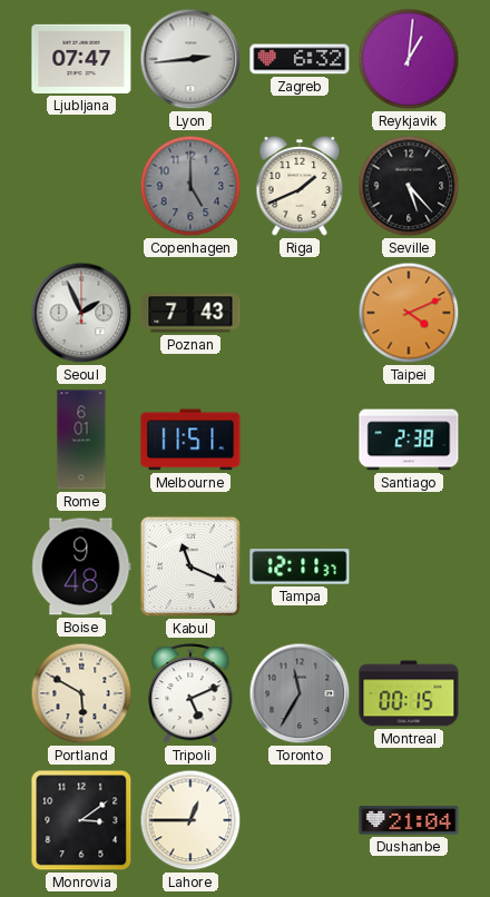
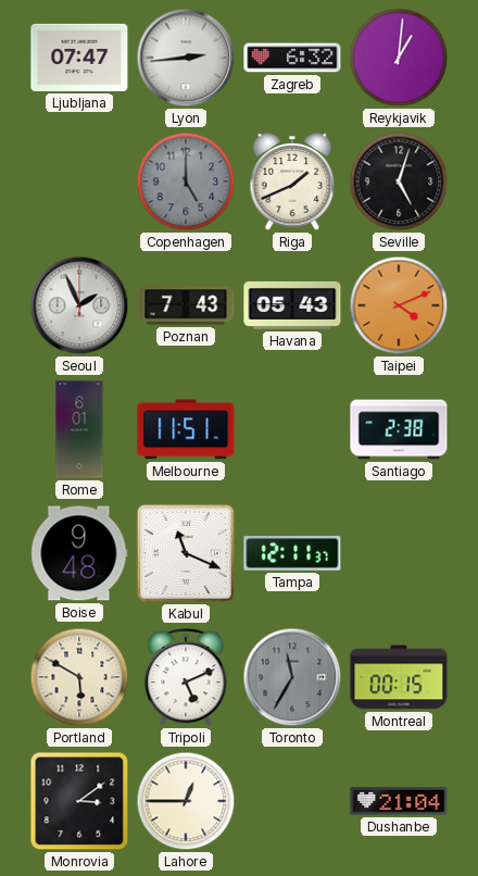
Seville: 5:23 -> 5:03 (399, 182)
Havana: none -> 05:43 (292, 305)
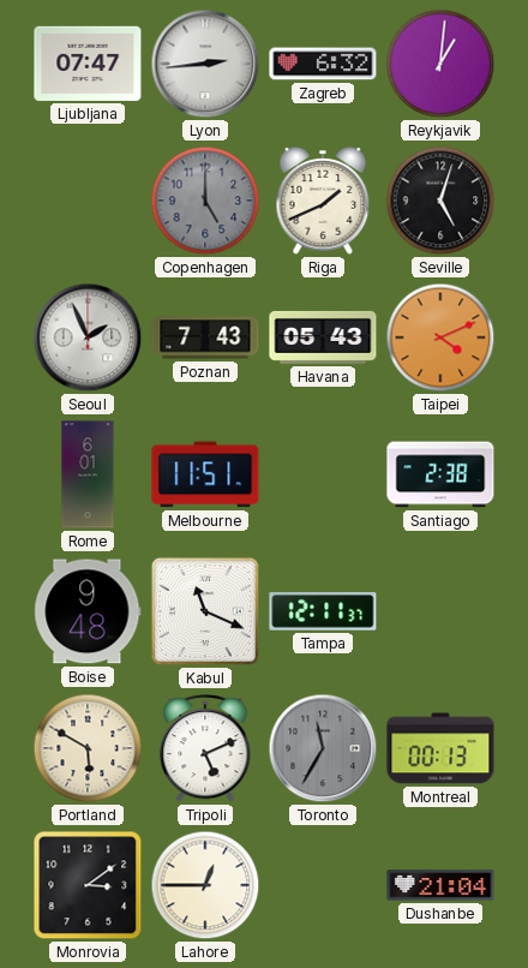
Montreal: 00:15 -> 00:13 (440, 748)
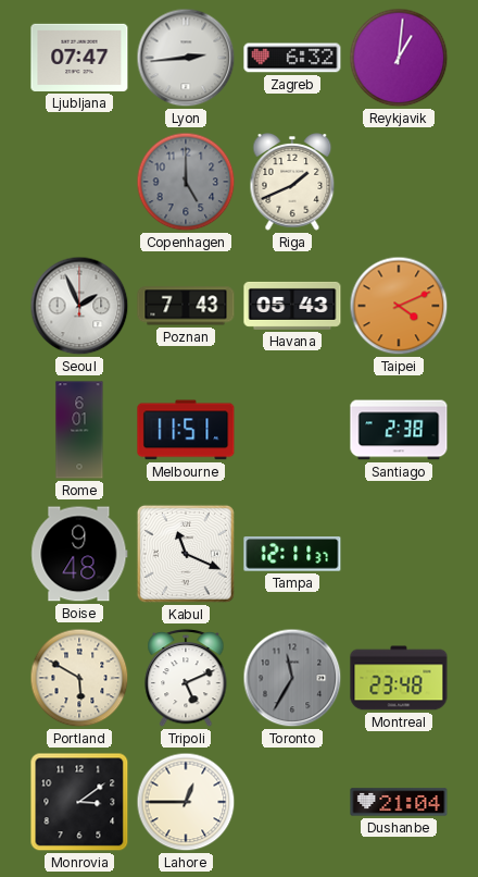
Seville: 5:03 -> none (440, 201)
Montreal: 00:13 -> 23:48 (399, 678)
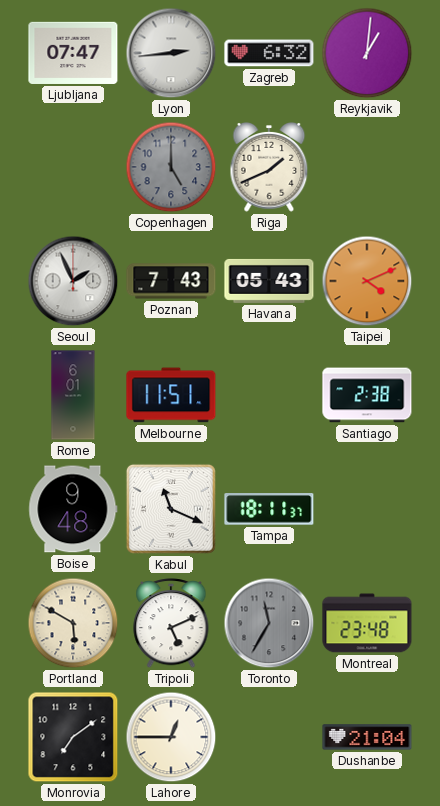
Tampa: 12:11 -> 18:11 (269, 509)
Monrovia: 3:09 -> 7:09 (73, 737)
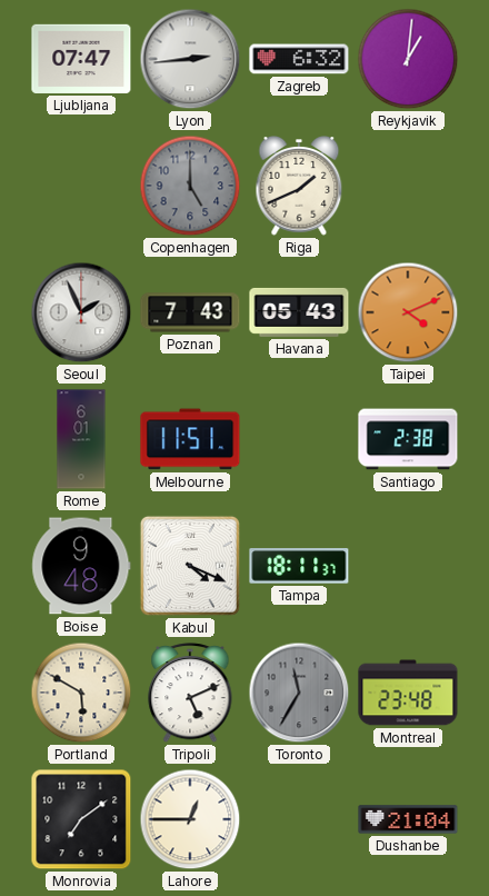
Kabul: 11:19 -> 4:19 (190, 566)
